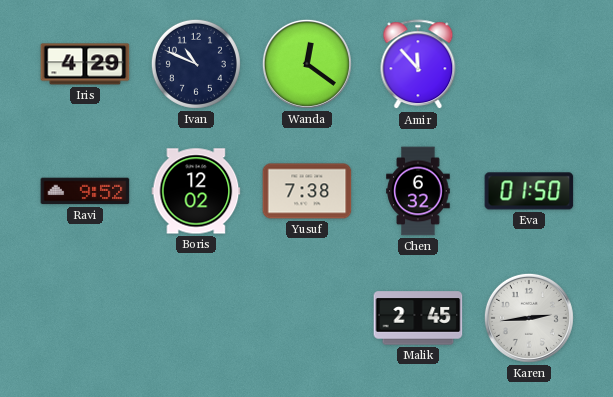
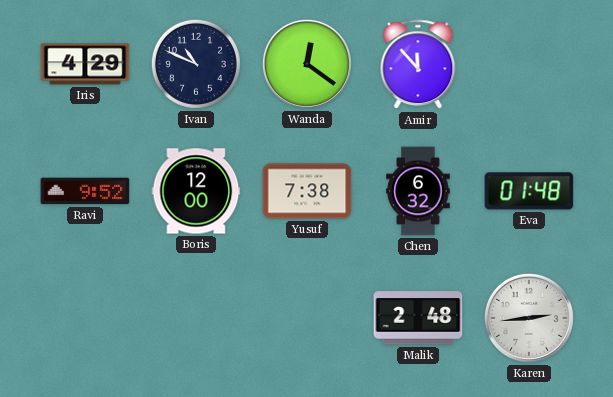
Boris: 12:02 -> 12:00 (196, 191)
Eva: 01:50 -> 01:48 (529, 191)
Malik: 2:45 -> 2:48 (418, 318)
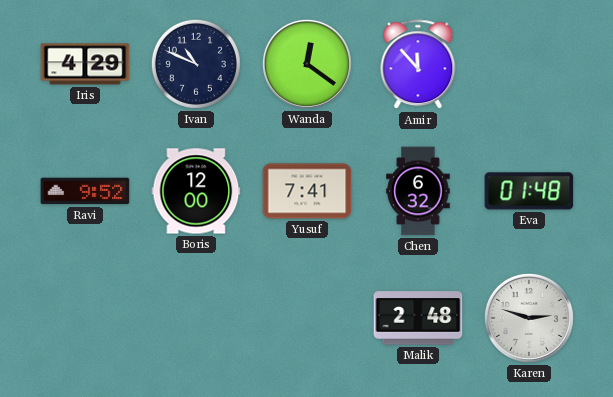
Yusuf: 7:38 -> 7:41 (307, 191)
Karen: 2:44 -> 2:48 (529, 318)
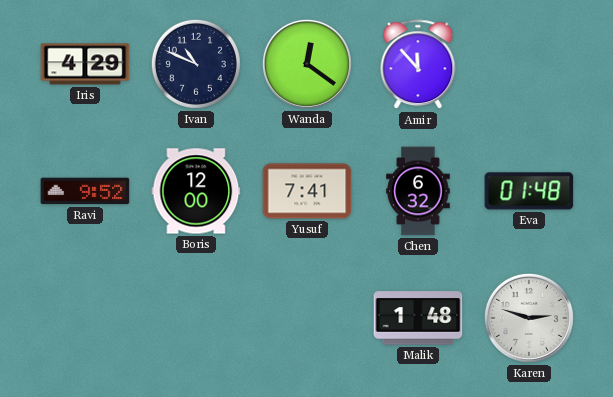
Malik: 2:48 -> 1:48 (418, 318)
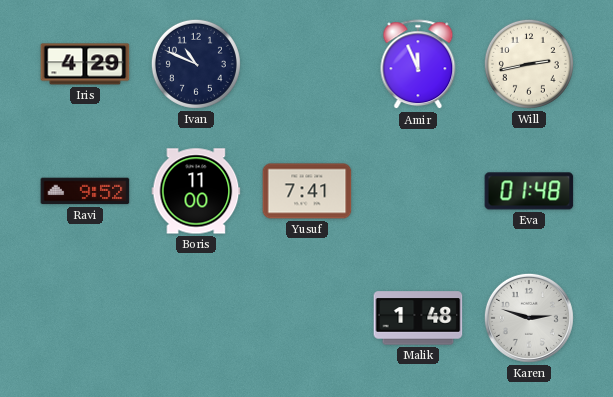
Wanda: 12:21 -> none (307, 64)
Amir: 11:53 -> 11:56 (418, 65)
Will: none -> 2:43 (529, 64)
Boris: 12:00 -> 11:00 (196, 191)
Chen: 6:32 -> none (418, 191)
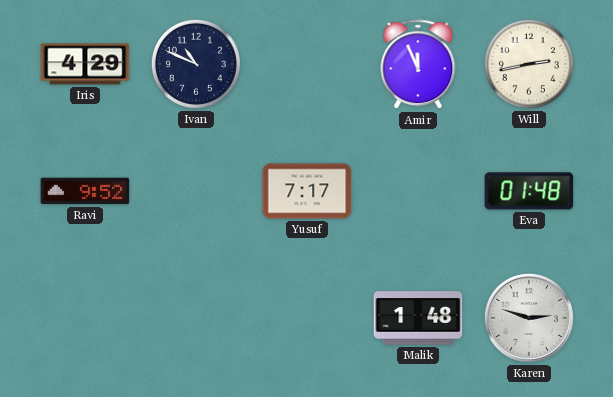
Boris: 11:00 -> none (196, 191)
Yusuf: 7:41 -> 7:17 (307, 191)
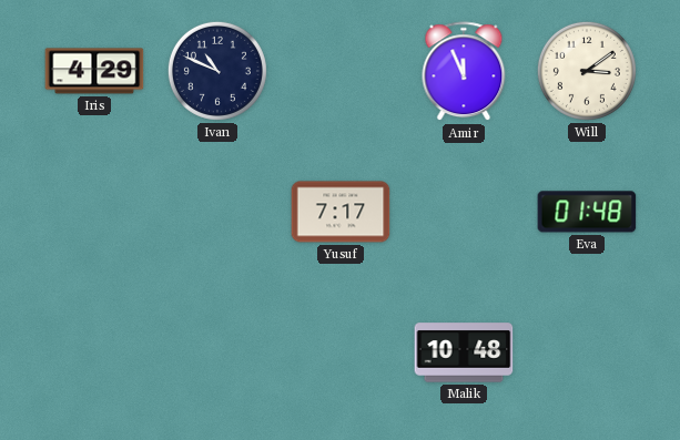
Will: 2:43 -> 3:09 (587, 71)
Ravi: 9:52 -> none (85, 191)
Malik: 1:48 -> 10:48 (464, 352)
Karen: 2:48 -> none (529, 318)
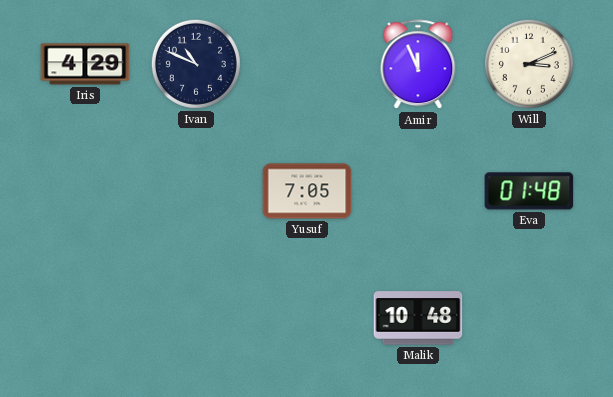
Will: 3:09 -> 3:11 (529, 64)
Yusuf: 7:17 -> 7:05 (307, 191)
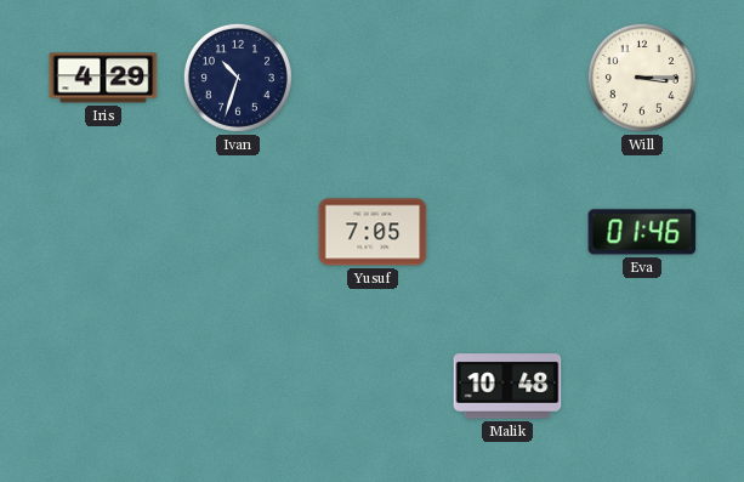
Ivan: 10:49 -> 10:33 (238, 78)
Amir: 11:56 -> none (418, 65)
Will: 3:11 -> 3:15 (642, 78)
Eva: 01:48 -> 01:46 (642, 232)
